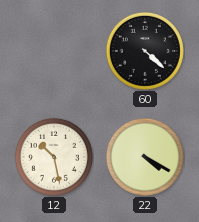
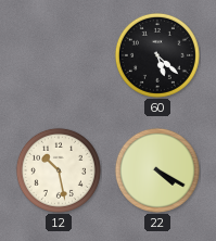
60: 4:22 -> 5:22 (157, 55)
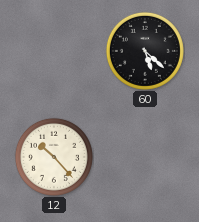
12: 10:28 -> 10:23 (54, 157)
22: 4:20 -> none (157, 170)
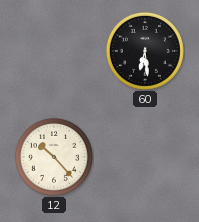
60: 5:22 -> 6:29 (145, 51)
